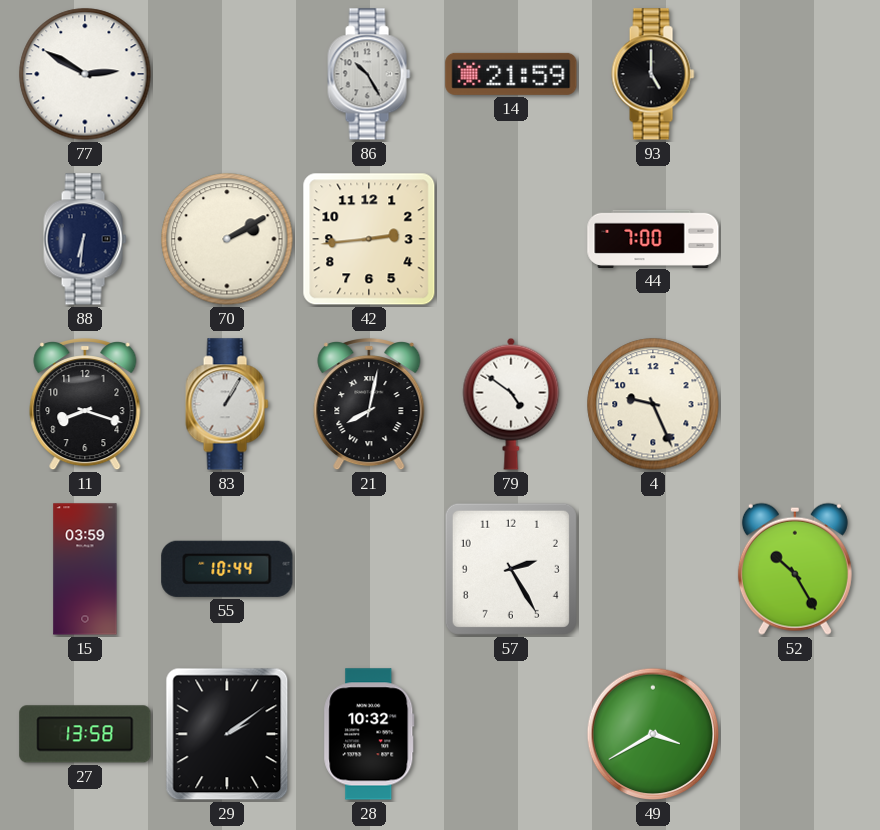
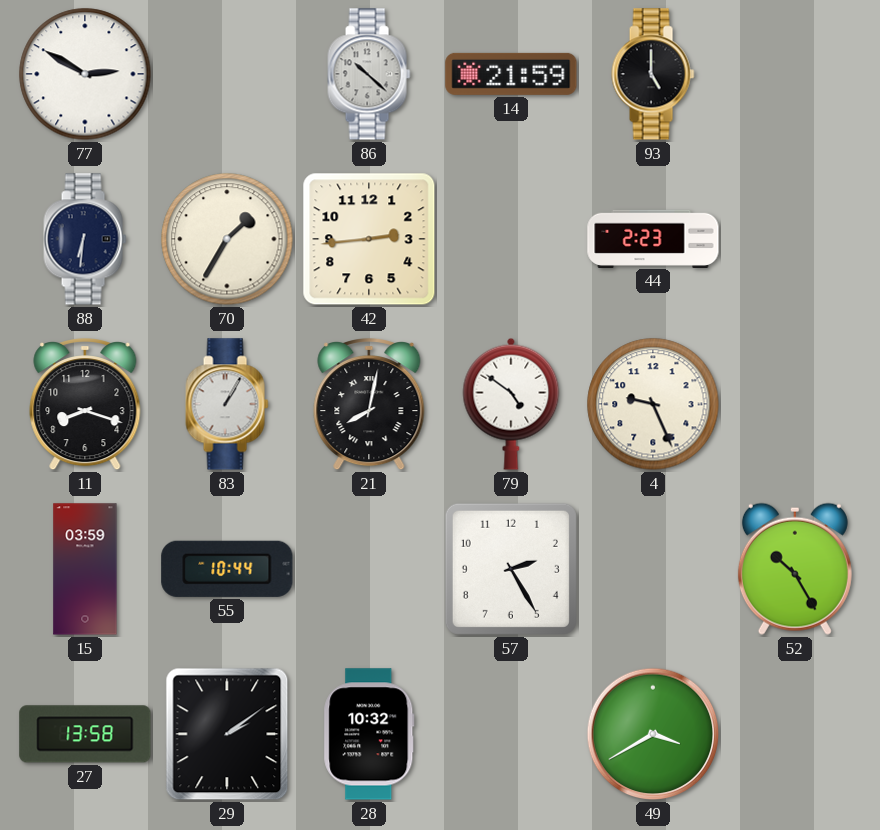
86: 10:25 -> 10:22 (369, 74)
70: 2:10 -> 1:35 (227, 239)
44: 7:00 -> 2:23 (653, 238)
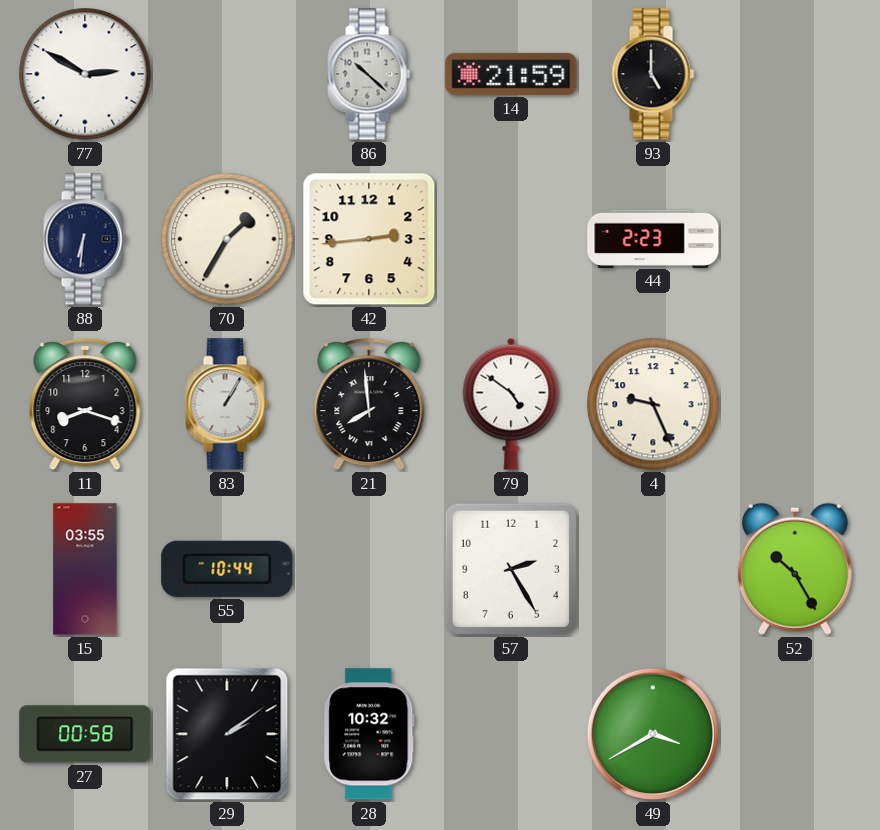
21: 8:02 -> 7:59 (369, 405)
15: 03:59 -> 03:55 (85, 569)
27: 13:58 -> 00:58 (85, 734)
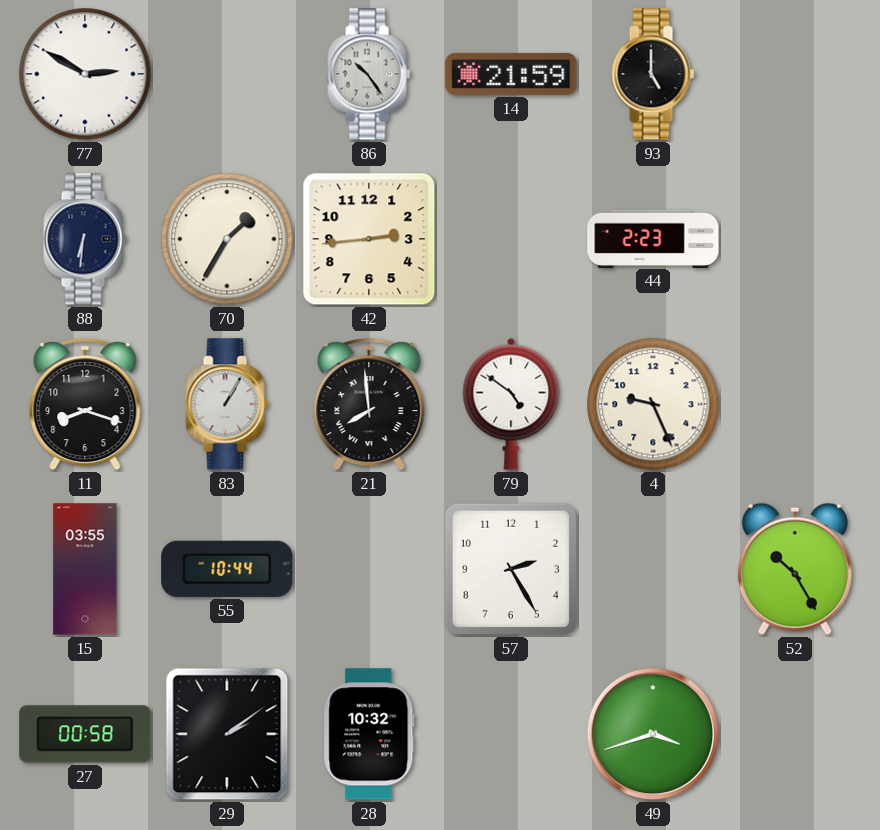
86: 10:22 -> 10:24 (369, 74)
49: 3:40 -> 3:42 (653, 734)
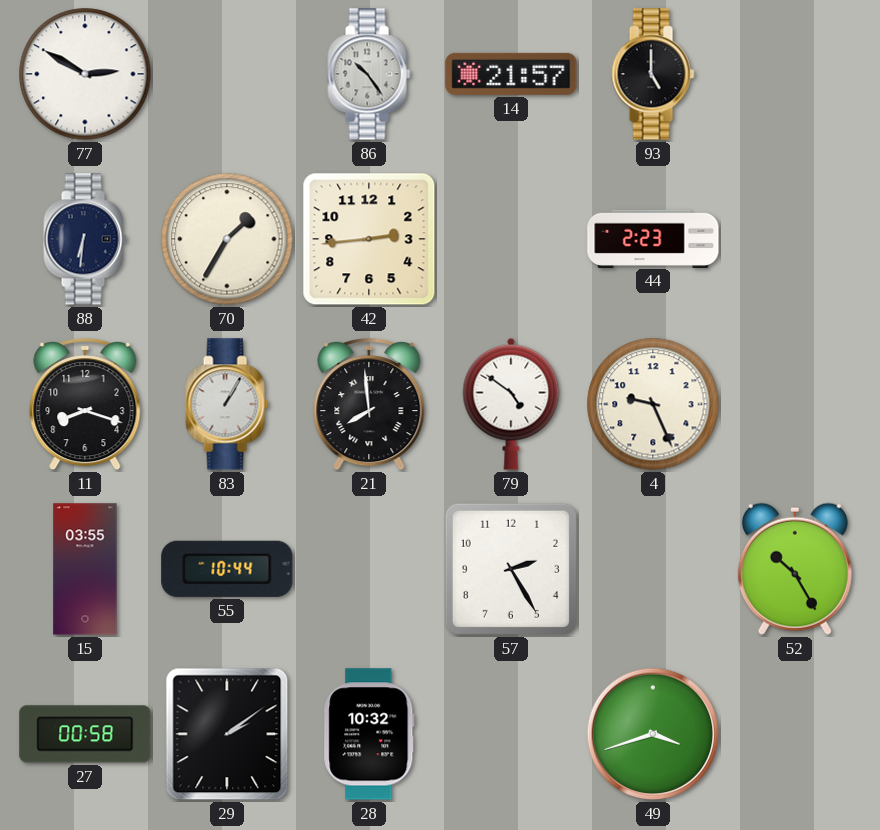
14: 21:59 -> 21:57 (511, 74)
